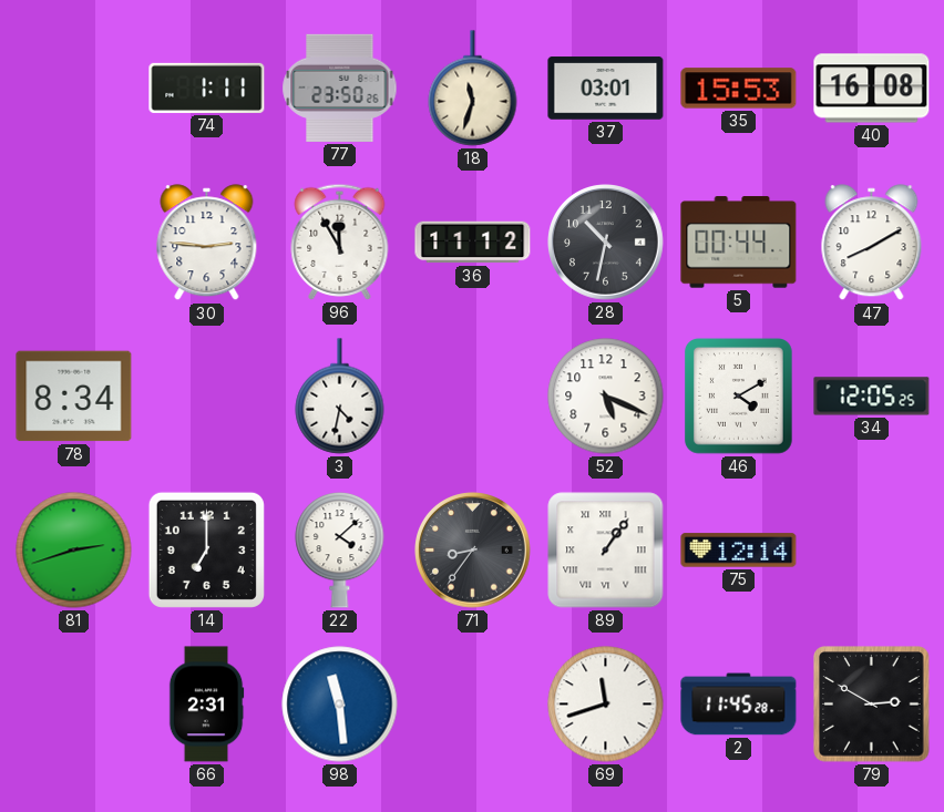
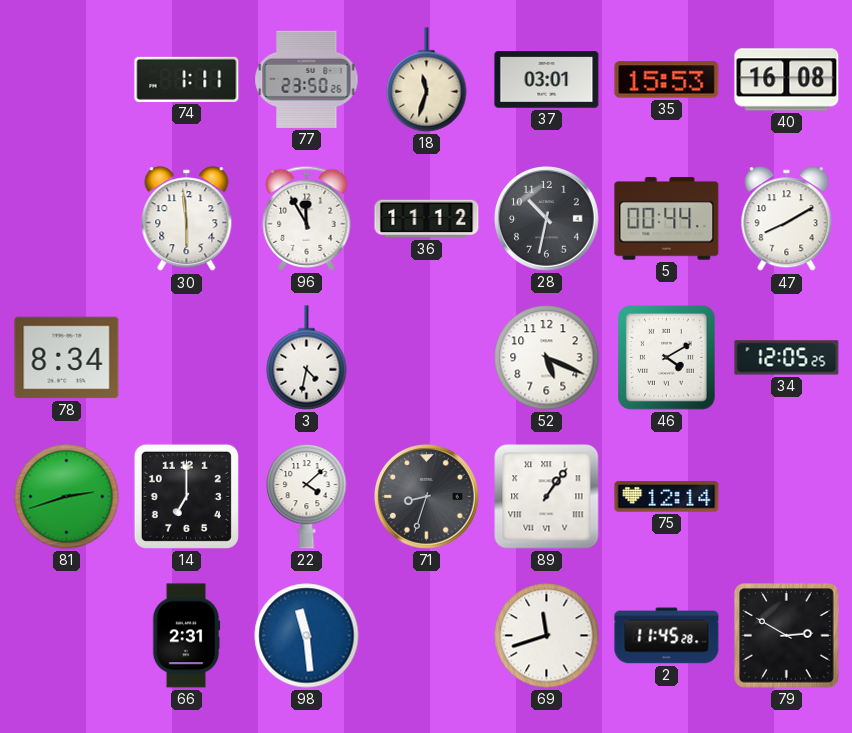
30: 2:46 -> 5:59 (187, 219)
71: 8:36 -> 8:33 (427, 497)
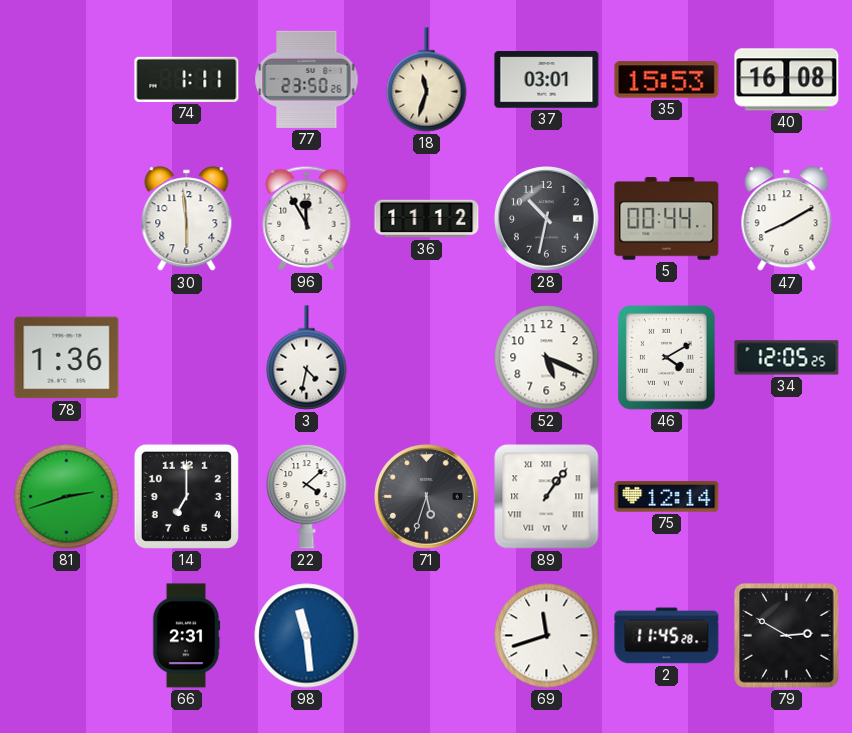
78: 8:34 -> 1:36 (67, 358)
71: 8:33 -> 5:33 (427, 497)
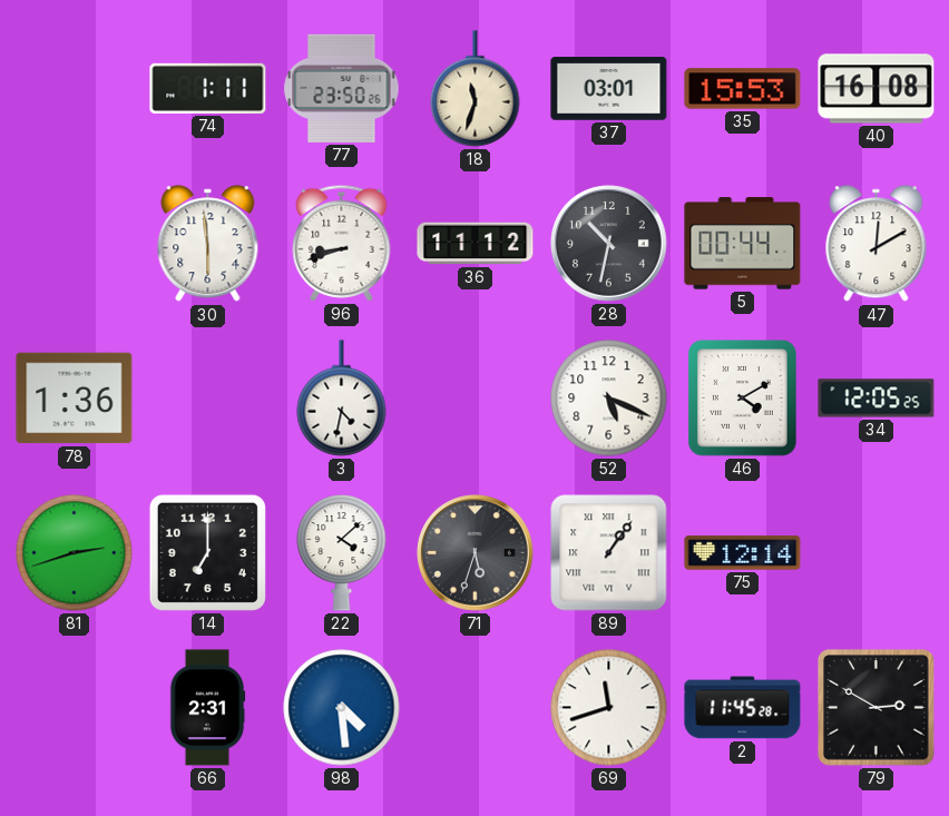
96: 11:55 -> 8:42 (342, 243)
47: 8:10 -> 12:10 (877, 244)
98: 11:29 -> 4:29 (342, 708)
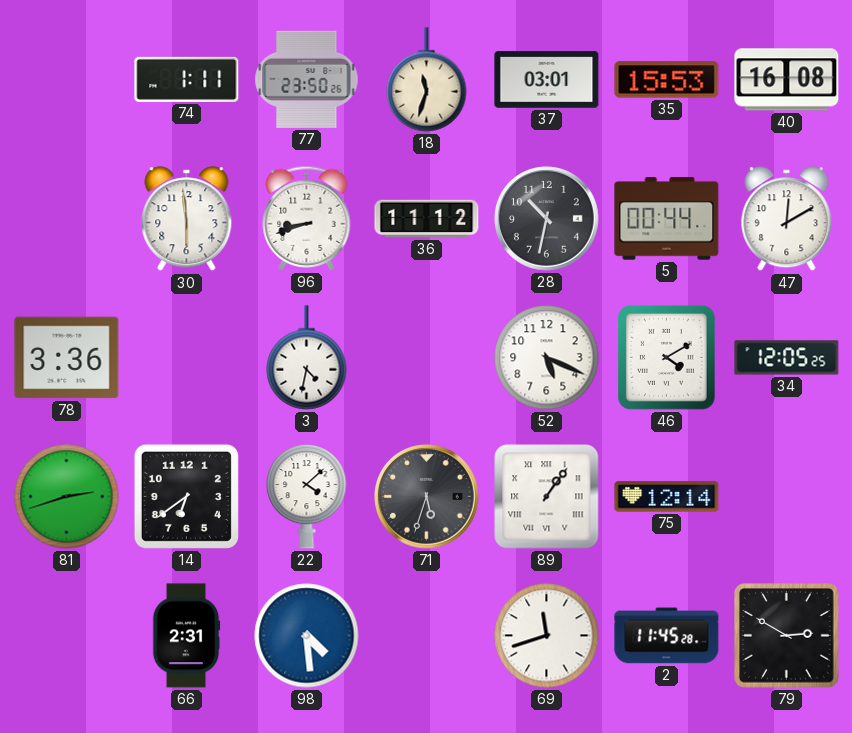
78: 1:36 -> 3:36 (67, 358)
14: 7:00 -> 6:39 (186, 496)
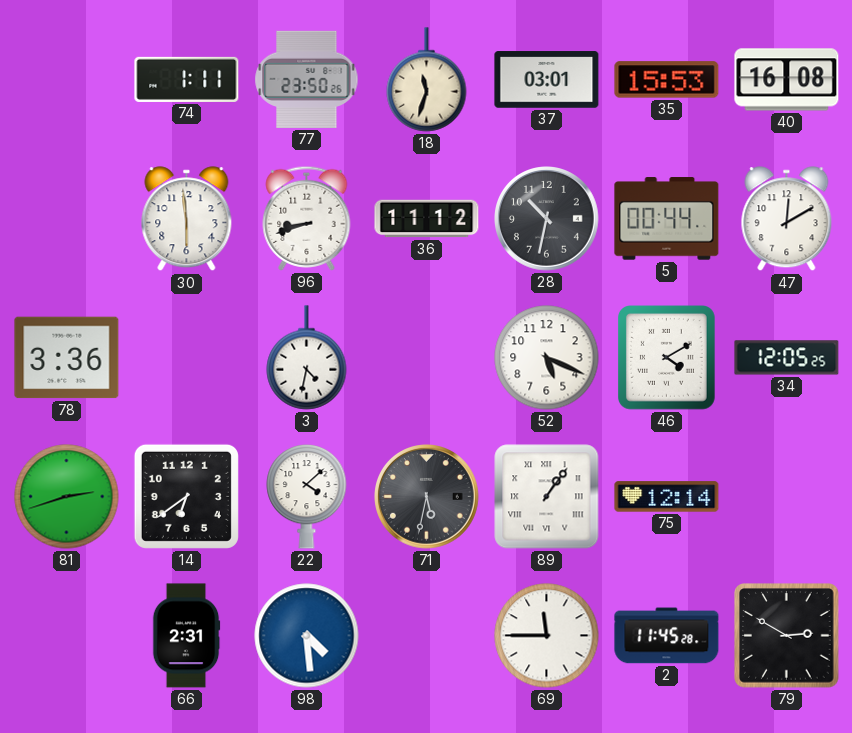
71: 5:33 -> 5:32 (427, 497)
69: 11:42 -> 11:45 (547, 636)
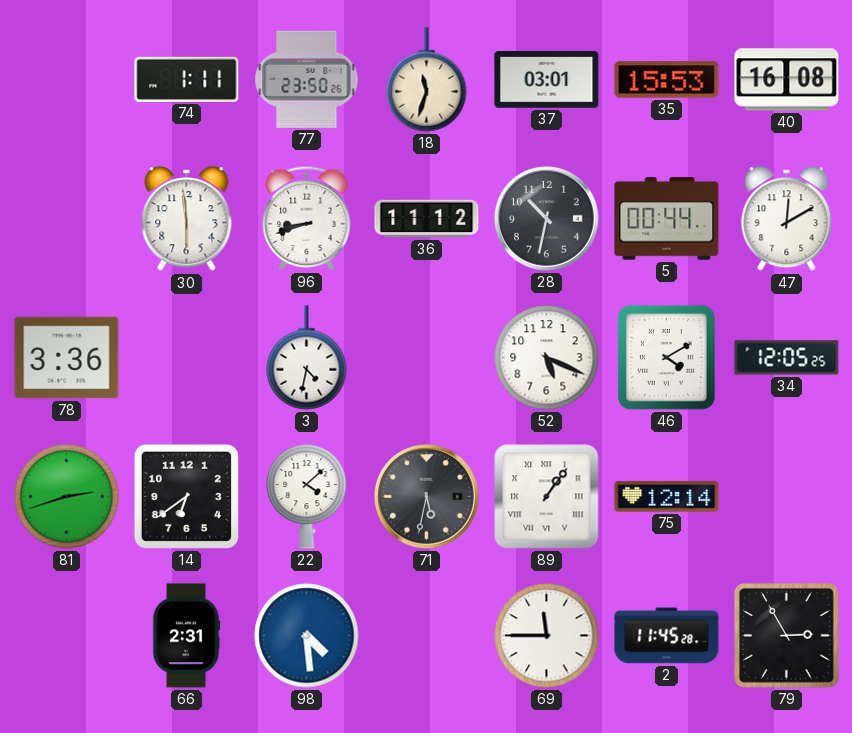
79: 2:50 -> 2:55 (787, 636)
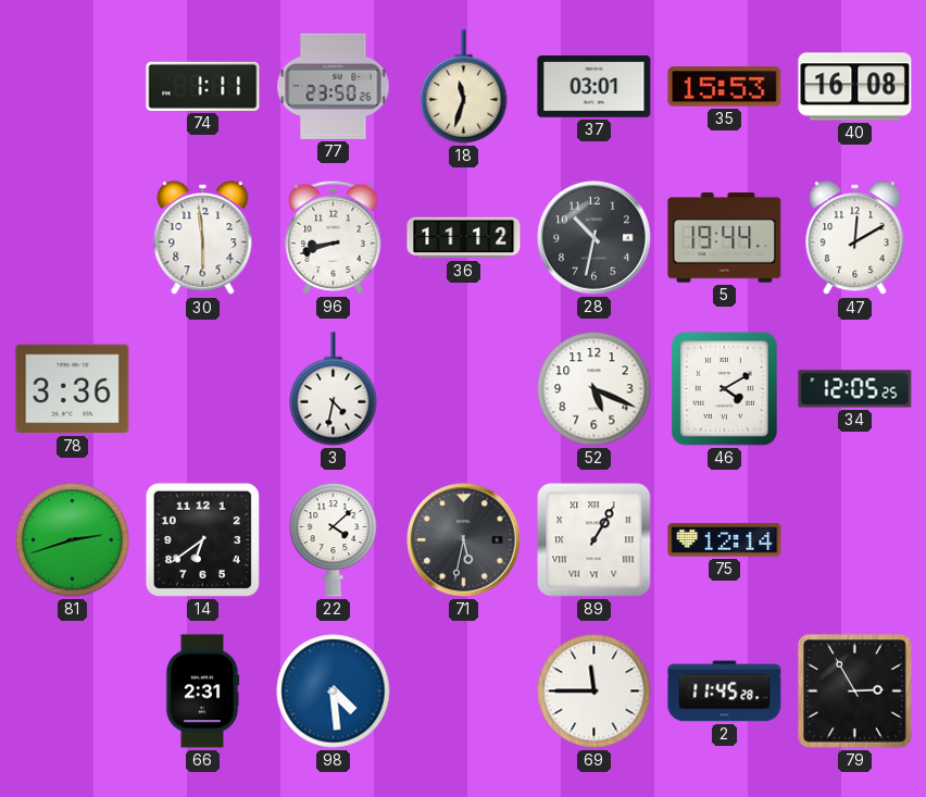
5: 00:44 -> 19:44 (725, 238)
89: 1:06 -> 1:05 (595, 540)
